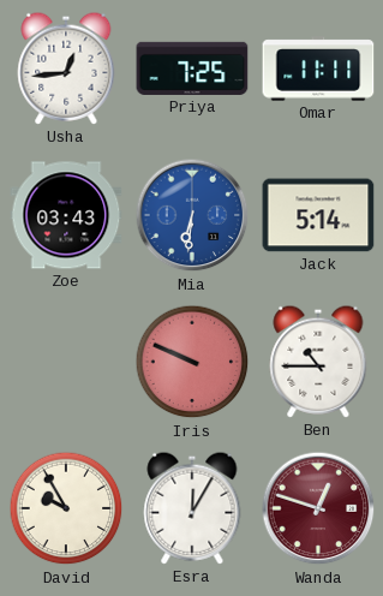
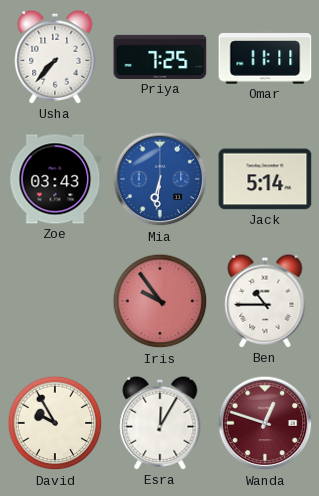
Usha: 12:44 -> 7:37 (55, 57)
Iris: 9:49 -> 9:54 (160, 301)
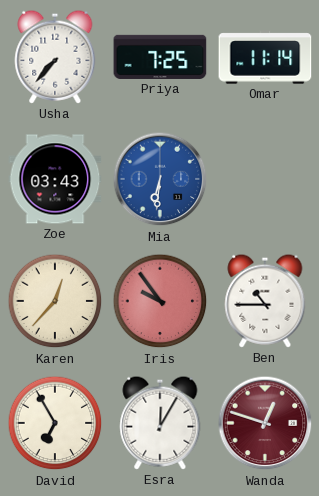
Omar: 11:11 -> 11:14 (265, 57)
Jack: 5:14 -> none (265, 179)
Karen: none -> 12:37 (55, 301)
David: 9:55 -> 6:55 (55, 423)
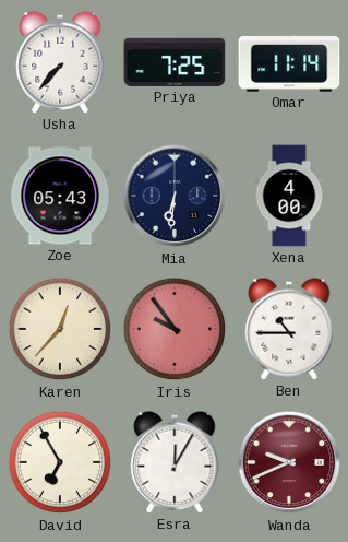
Zoe: 03:43 -> 05:43 (60, 196)
Mia dial: blue -> navy (175, 196)
Xena: none -> 4:00 (289, 196)
Wanda: 12:48 -> 9:41 (289, 462)
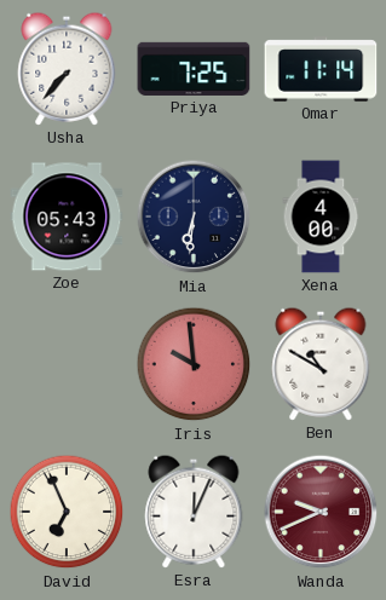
Karen: 12:37 -> none (60, 329)
Iris: 9:54 -> 9:59 (194, 364)
Ben: 10:45 -> 10:50 (321, 364)
David: 6:55 -> 6:56 (67, 512)
Esra: 12:05 -> 12:04 (194, 512)
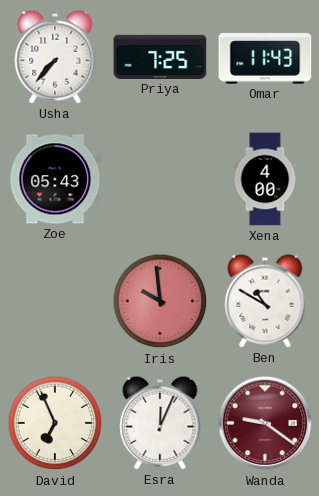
Omar: 11:14 -> 11:43 (265, 57)
Mia: 6:31 -> none (194, 217)
Wanda: 9:41 -> 9:21 (265, 423)
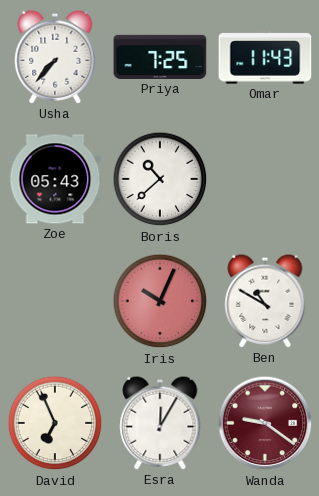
Boris: none -> 10:38 (160, 179)
Xena: 4:00 -> none (265, 179)
Iris: 9:59 -> 10:04 (160, 301)
Esra: 12:04 -> 12:05 (160, 423)
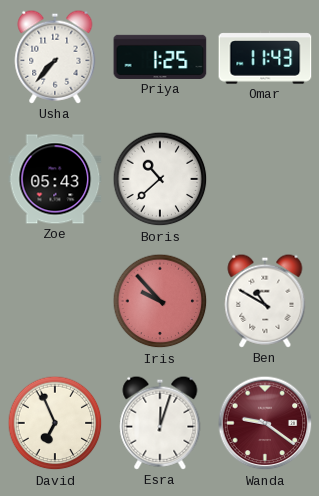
Priya: 7:25 -> 1:25 (160, 57)
Iris: 10:04 -> 9:53 (160, 301)
Esra: 12:05 -> 12:03 (160, 423)
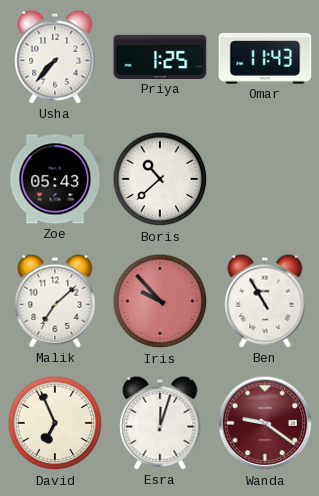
Malik: none -> 7:08 (55, 301)
Ben: 10:50 -> 10:55 (265, 301)
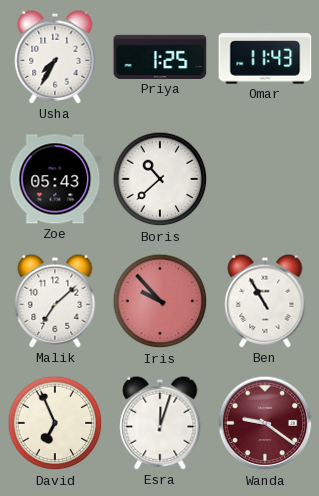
Usha: 7:37 -> 7:35 (55, 57)
